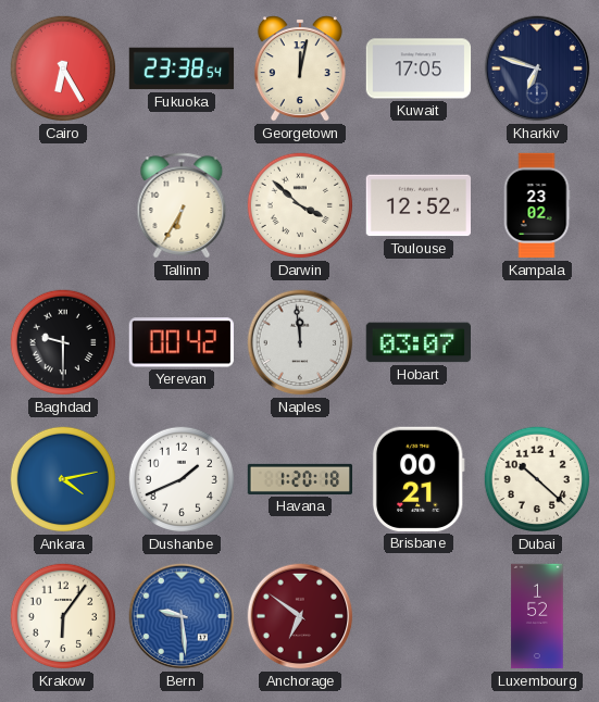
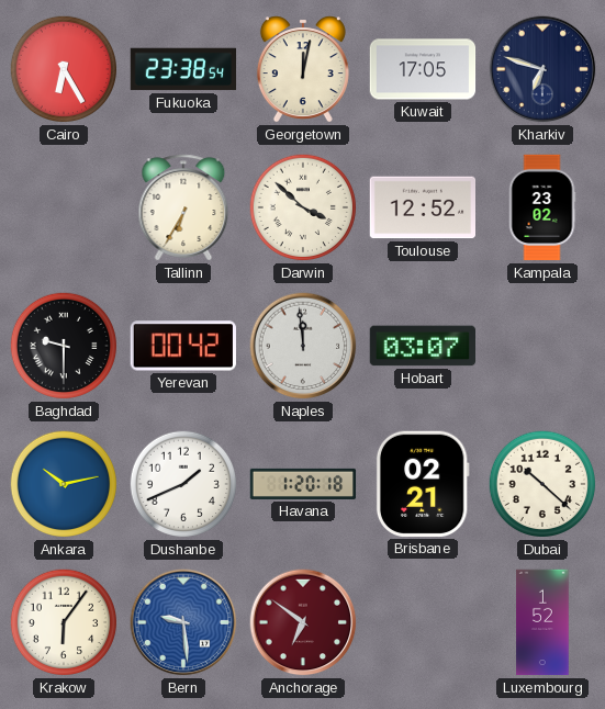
Ankara: 4:13 -> 10:13 (64, 484)
Brisbane: 00:21 -> 02:21 (423, 484)
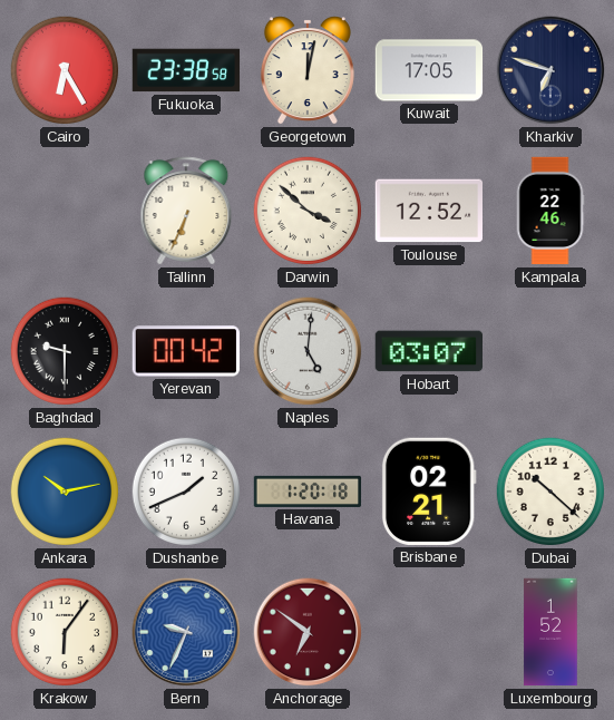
Fukuoka: 23:38:54 -> 23:38:58 (186, 70)
Tallinn: 6:35 -> 6:34 (186, 211)
Kampala: 23:02 -> 22:46 (550, 211)
Naples: 11:59 -> 5:01 (308, 351)
Bern: 9:29 -> 9:34 (186, 632)
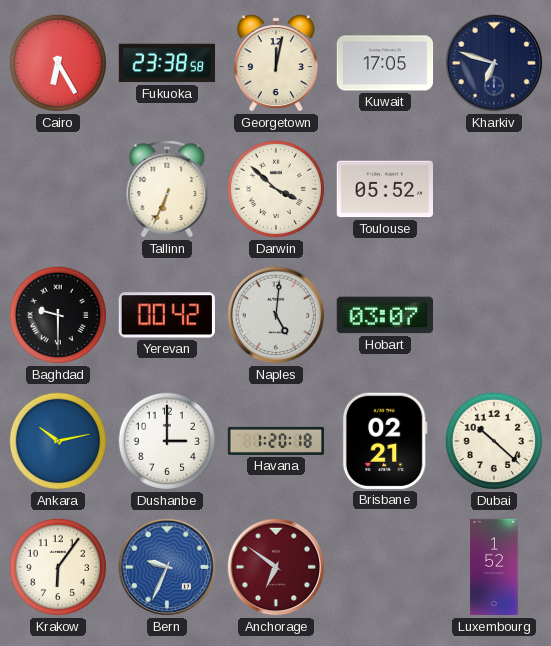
Toulouse: 12:52 -> 05:52 (384, 189)
Kampala: 22:46 -> none (550, 211)
Dushanbe: 1:41 -> 3:00 (167, 441)
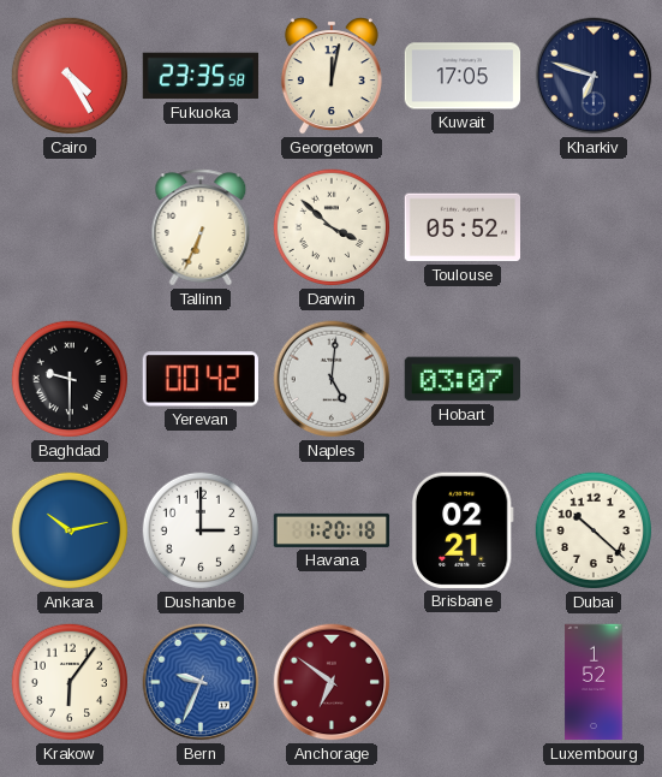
Cairo: 6:25 -> 4:25 (70, 76)
Fukuoka: 23:38 -> 23:35 (201, 76)
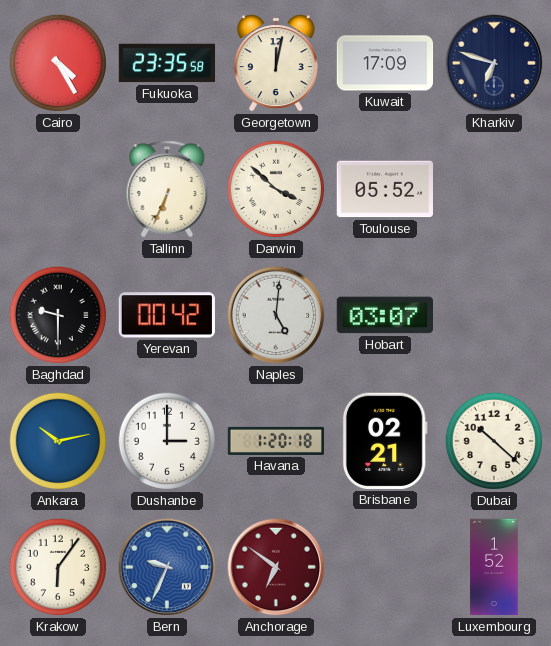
Kuwait: 17:05 -> 17:09 (385, 63)
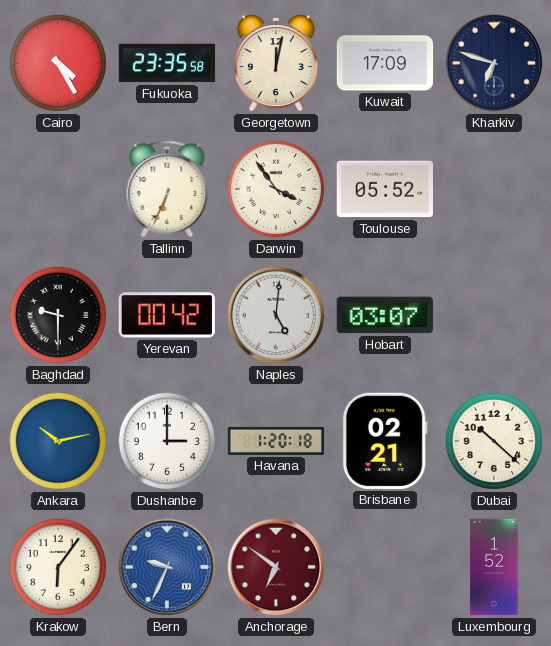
Darwin: 3:52 -> 3:54 (276, 189)
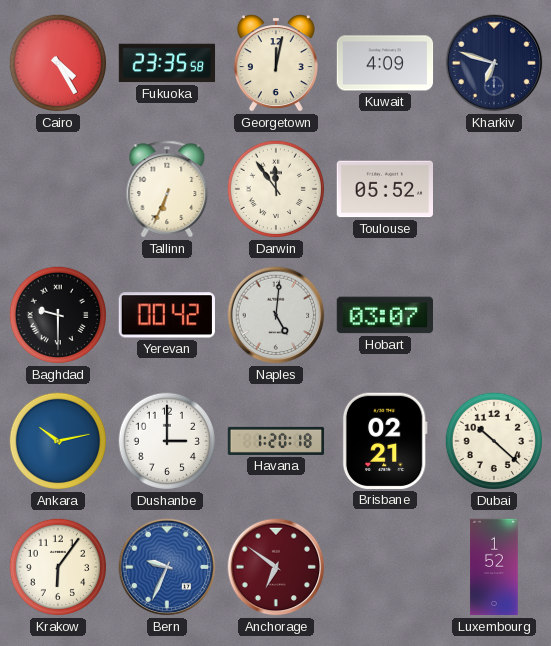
Kuwait: 17:09 -> 4:09 (385, 63)
Darwin: 3:54 -> 11:54 (276, 189)
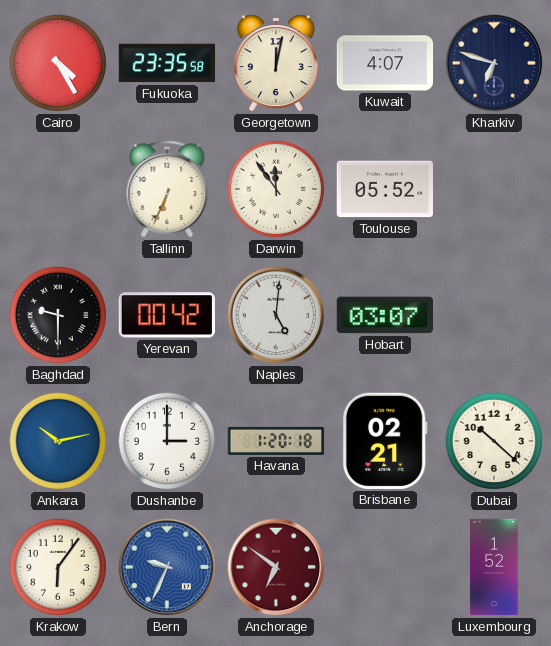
Kuwait: 4:09 -> 4:07 (385, 63)
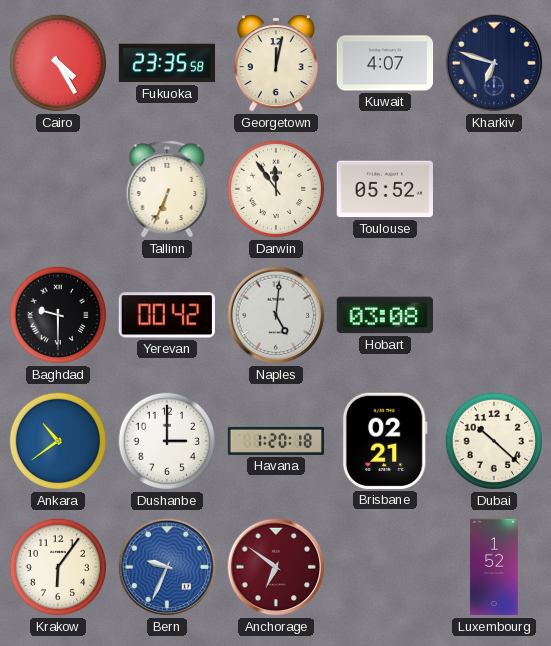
Hobart: 03:07 -> 03:08 (384, 315)
Ankara: 10:13 -> 10:39 (58, 441)
